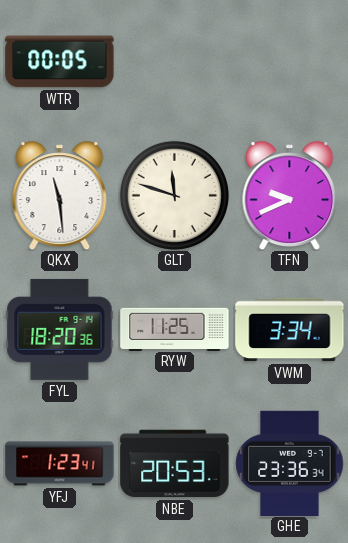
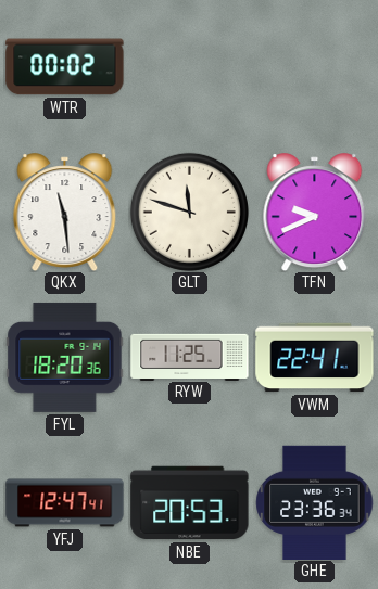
WTR: 00:05 -> 00:02 (65, 67)
VWM: 3:34 -> 22:41 (315, 358)
YFJ: 1:23 -> 12:47 (65, 503)
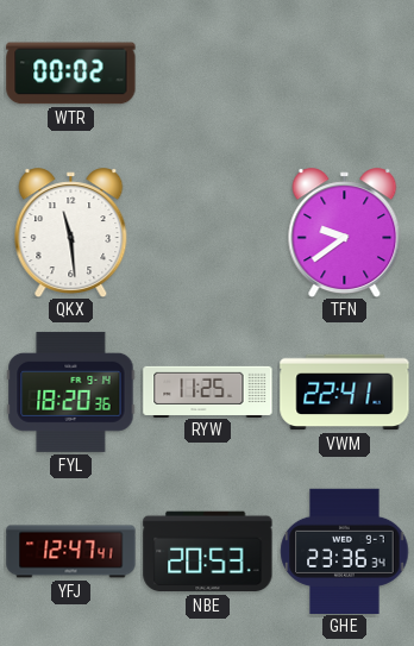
GLT: 11:48 -> none (189, 212)
TFN: 9:41 -> 9:39 (345, 233)
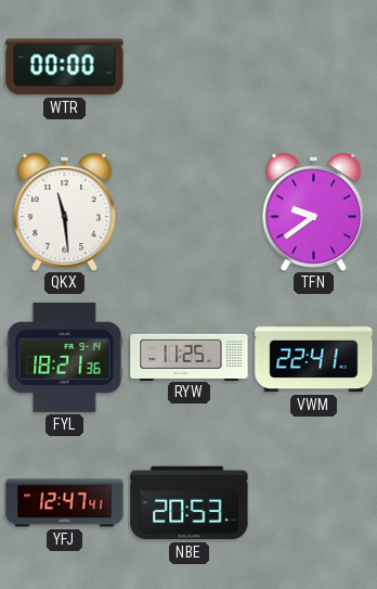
WTR: 00:02 -> 00:00 (65, 67)
FYL: 18:20 -> 18:21 (65, 357)
GHE: 23:36 -> none (345, 551)
